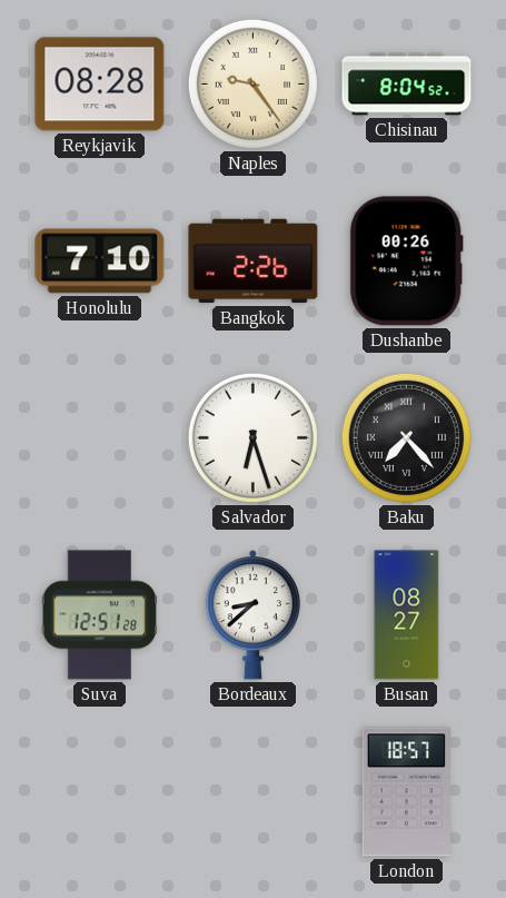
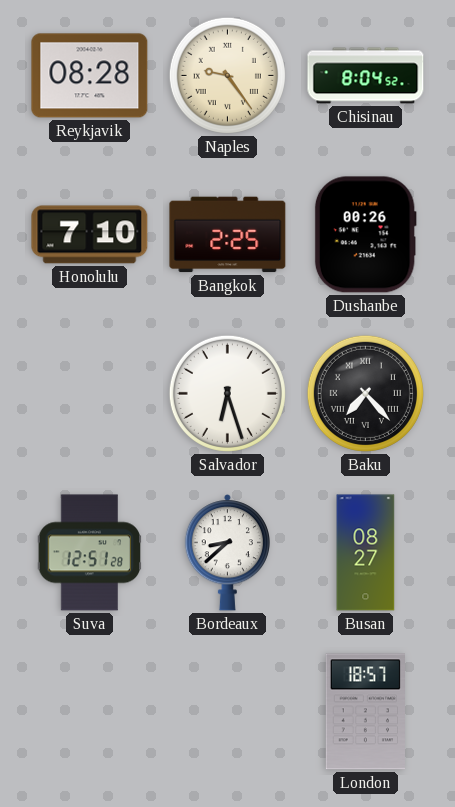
Bangkok: 2:26 -> 2:25 (228, 235)
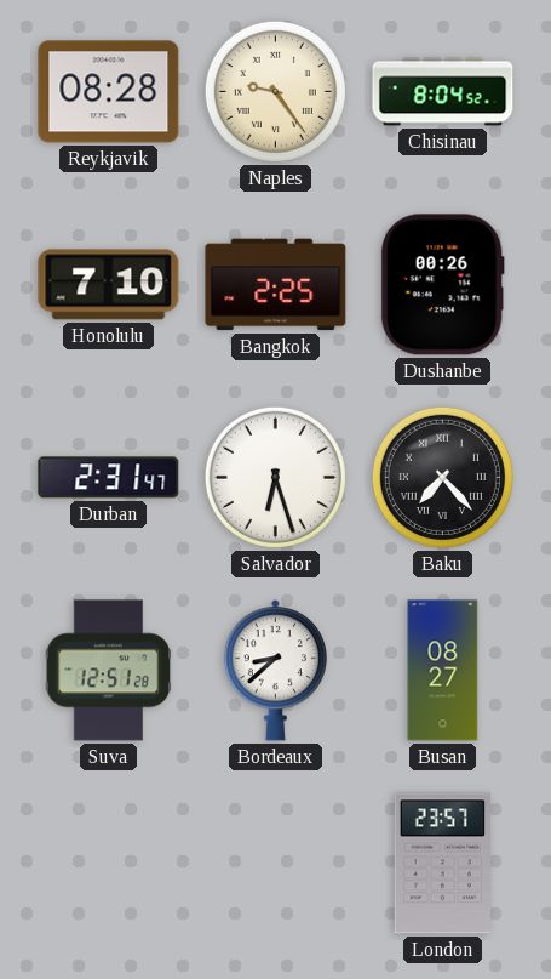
Durban: none -> 2:31 (109, 478)
London: 18:57 -> 23:57 (442, 864)
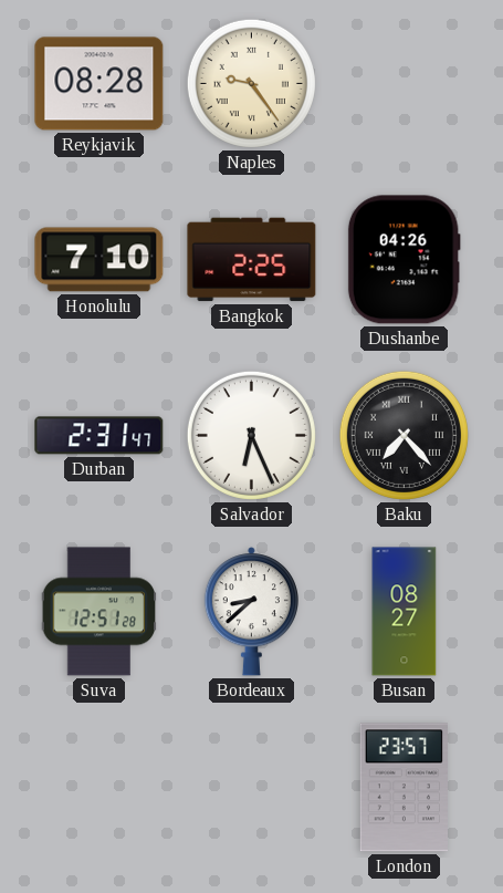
Chisinau: 8:04 -> none (443, 92)
Dushanbe: 00:26 -> 04:26 (404, 260)
Salvador: 6:27 -> 6:26 (251, 435)
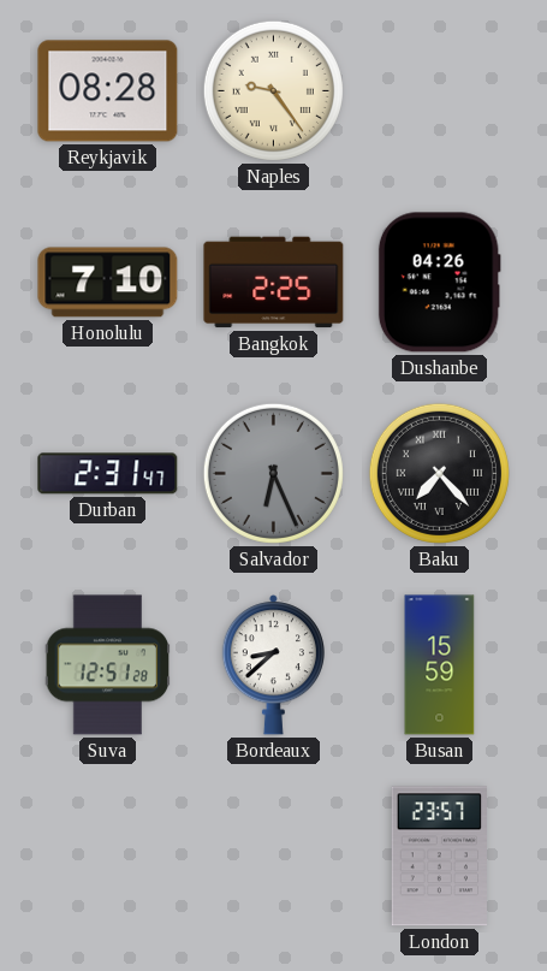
Salvador dial: white -> grey (273, 473)
Busan: 08:27 -> 15:59 (440, 665)
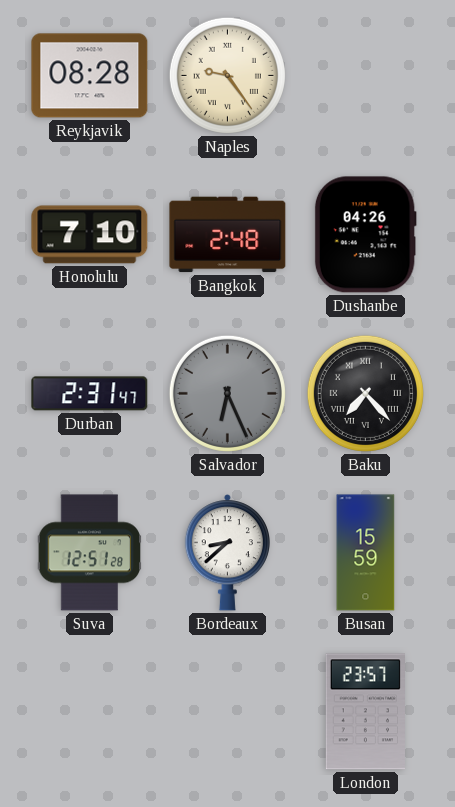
Bangkok: 2:25 -> 2:48 (228, 235)
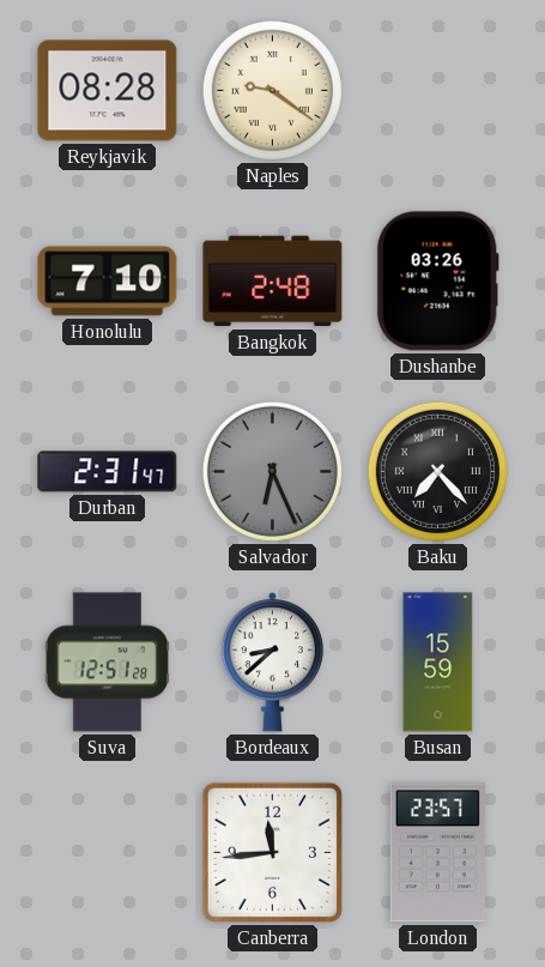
Naples: 9:24 -> 9:21 (272, 90)
Dushanbe: 04:26 -> 03:26 (437, 282)
Canberra: none -> 11:44 (272, 852)
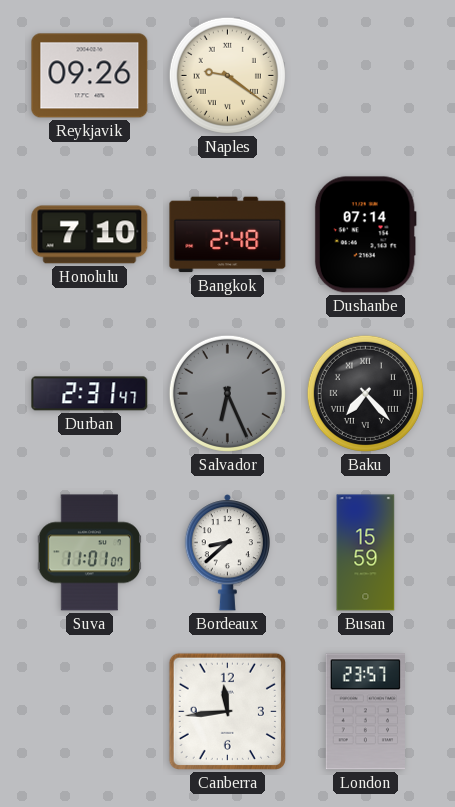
Reykjavik: 08:28 -> 09:26 (90, 76)
Dushanbe: 03:26 -> 07:14 (365, 235)
Suva: 12:51 -> 11:01 (90, 553)
